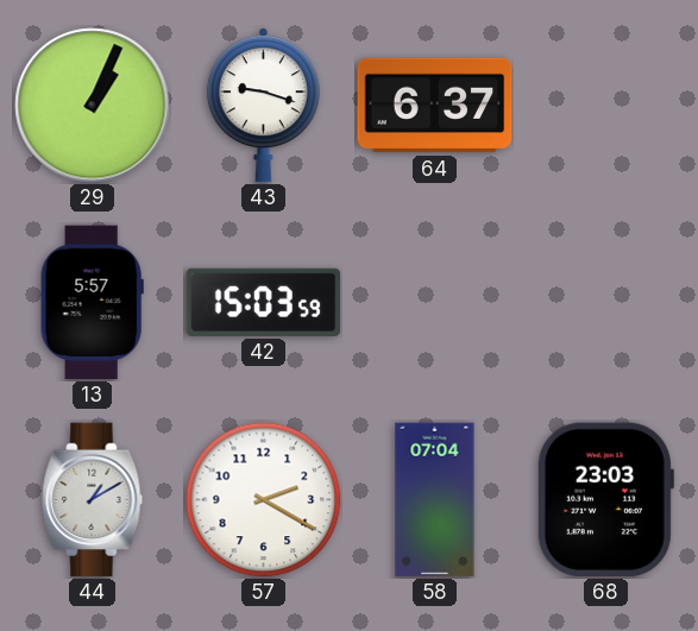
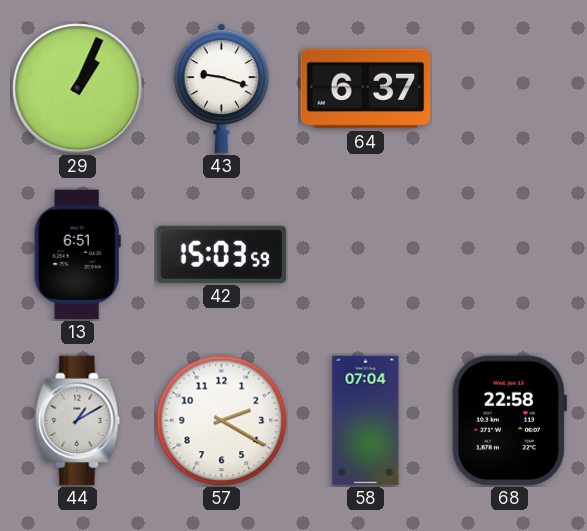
13: 5:57 -> 6:51 (77, 255)
68: 23:03 -> 22:58 (509, 421)
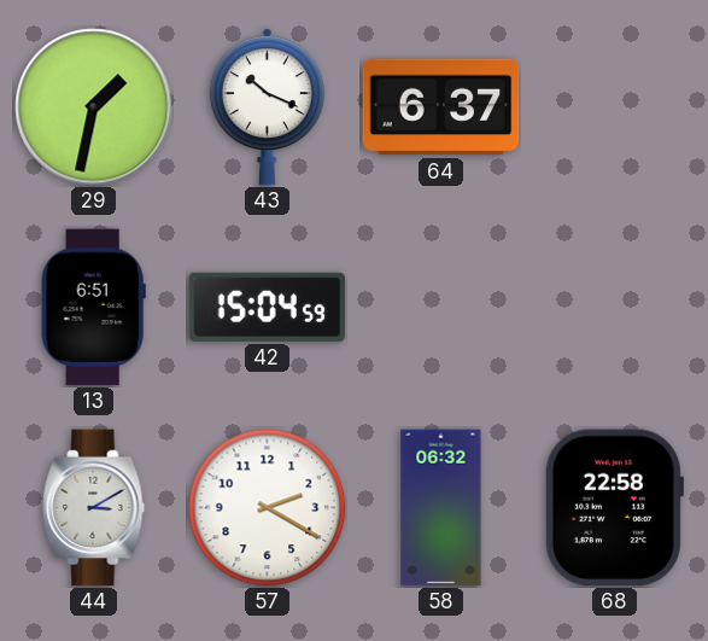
29: 1:04 -> 1:32 (94, 107)
43: 9:18 -> 10:19 (267, 107)
42: 15:03 -> 15:04 (268, 307)
44: 1:10 -> 3:10 (94, 508)
58: 07:04 -> 06:32 (441, 508)
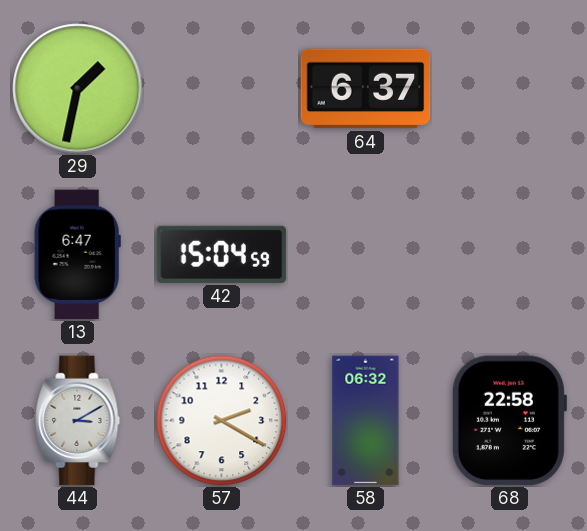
43: 10:19 -> none (267, 107)
13: 6:51 -> 6:47 (77, 255)
